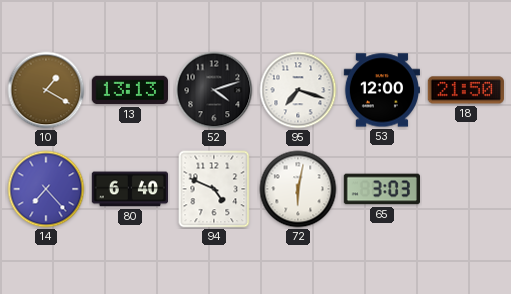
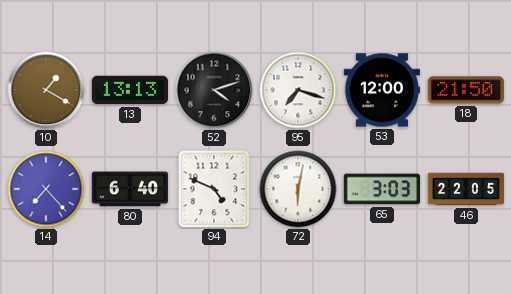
46: none -> 22:05 (466, 189)
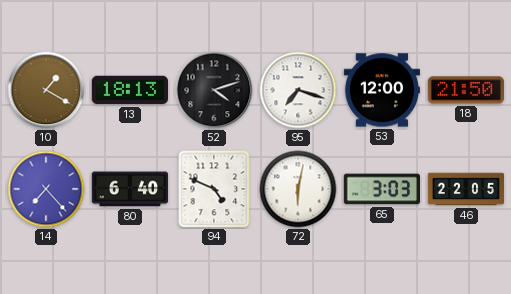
13: 13:13 -> 18:13 (129, 90)
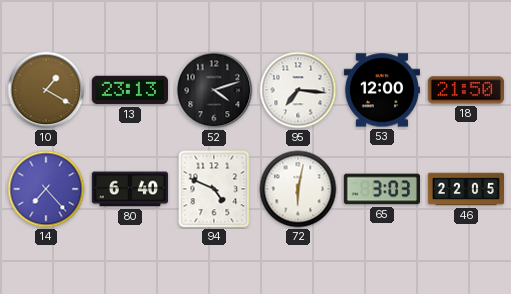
13: 18:13 -> 23:13 (129, 90)
95: 7:18 -> 7:16 (298, 90)
